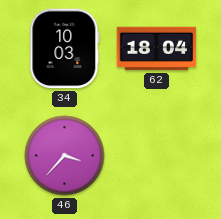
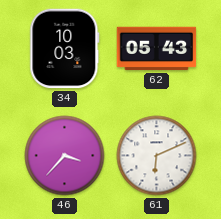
62: 18:04 -> 05:43 (157, 49)
61: none -> 6:11 (157, 156)
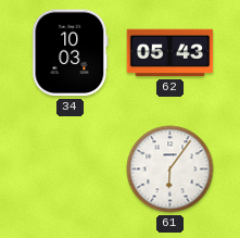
46: 3:37 -> none (65, 156)
61: 6:11 -> 6:06 (170, 170)
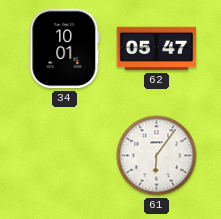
34: 10:03 -> 10:01 (65, 49)
62: 05:43 -> 05:47 (157, 49)
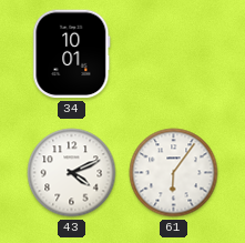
62: 05:47 -> none (157, 49)
43: none -> 4:11 (72, 173)
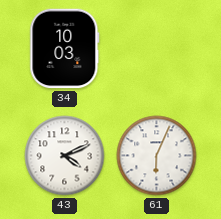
34: 10:01 -> 10:03 (65, 49)
61: 6:06 -> 6:04 (157, 156)
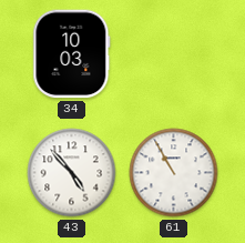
43: 4:11 -> 4:53 (72, 173)
61: 6:04 -> 10:55 (174, 173)
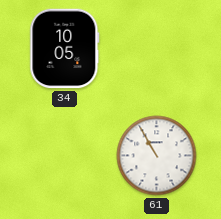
34: 10:03 -> 10:05 (65, 49)
43: 4:53 -> none (72, 173)
